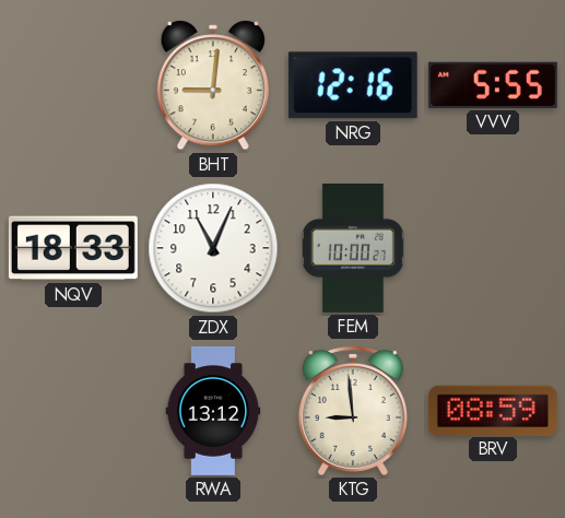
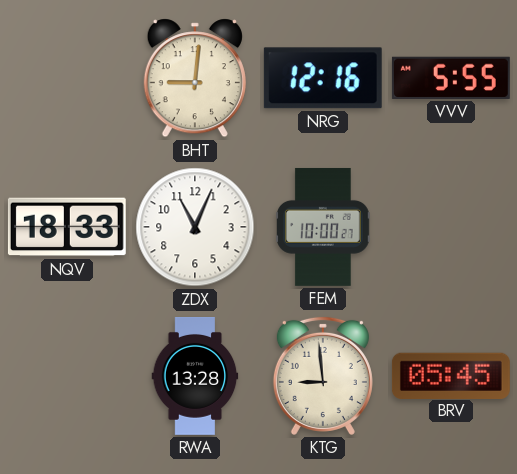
RWA: 13:12 -> 13:28 (195, 377)
BRV: 08:59 -> 05:45 (451, 375)
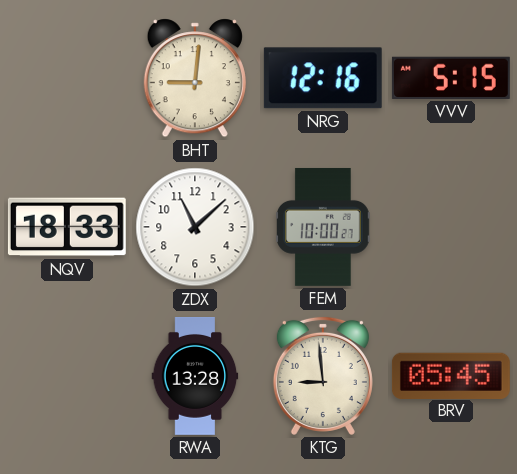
VVV: 5:55 -> 5:15 (451, 78)
ZDX: 11:04 -> 11:08 (195, 227)
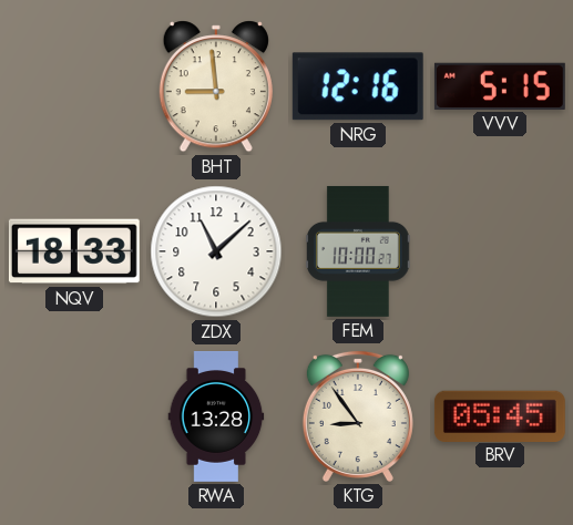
BHT: 9:01 -> 8:59 (216, 86)
KTG: 8:59 -> 8:54 (358, 416)
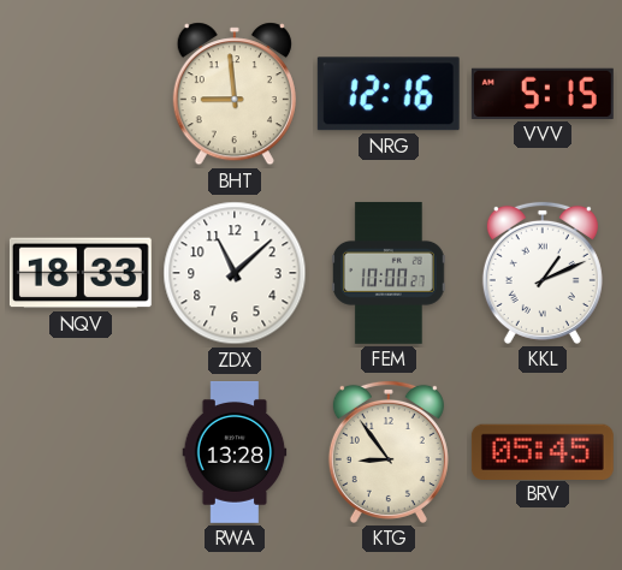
KKL: none -> 1:11 (543, 273)
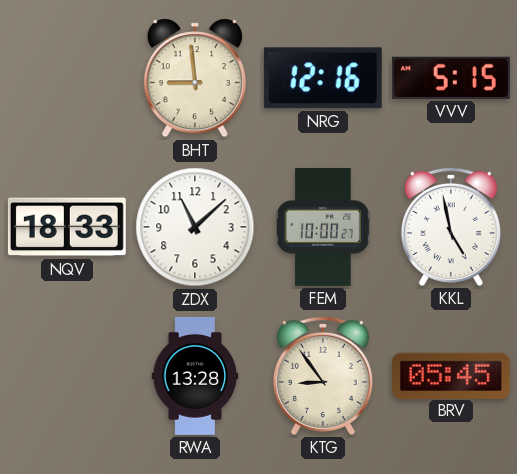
KKL: 1:11 -> 4:58 (451, 227)
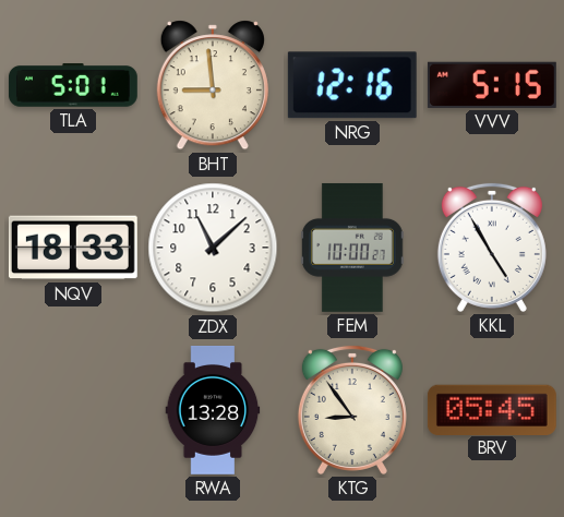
TLA: none -> 5:01 (73, 86)
KKL: 4:58 -> 4:55 (492, 248)
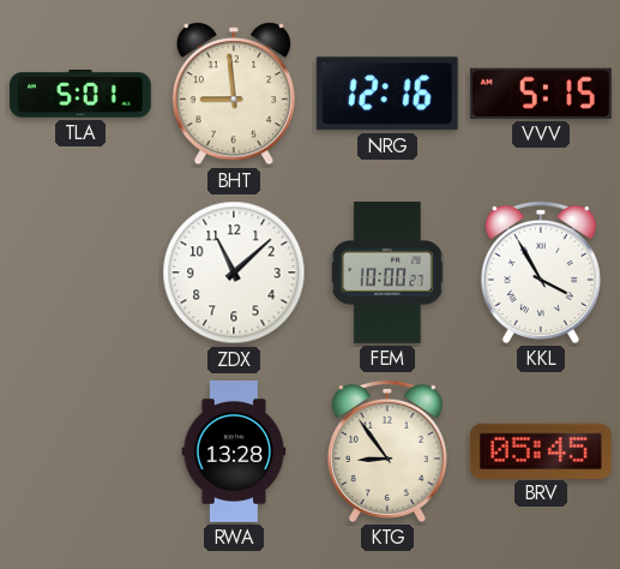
NQV: 18:33 -> none (73, 248)
KKL: 4:55 -> 3:55 (541, 272)
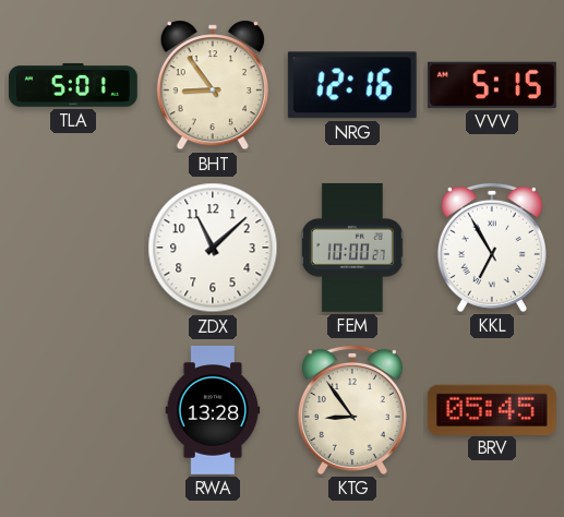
BHT: 8:59 -> 8:54 (213, 85)
KKL: 3:55 -> 6:55 (492, 248)
